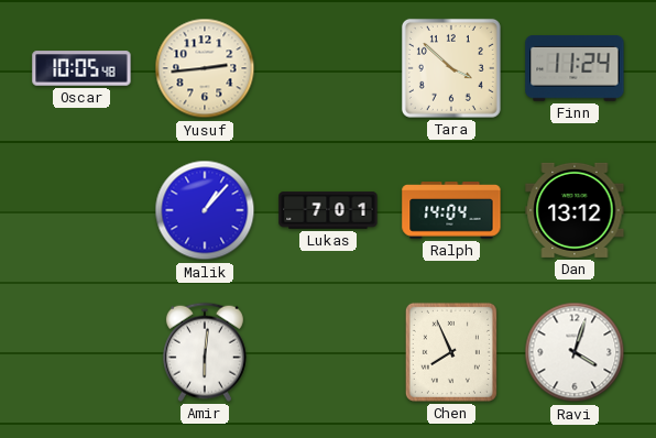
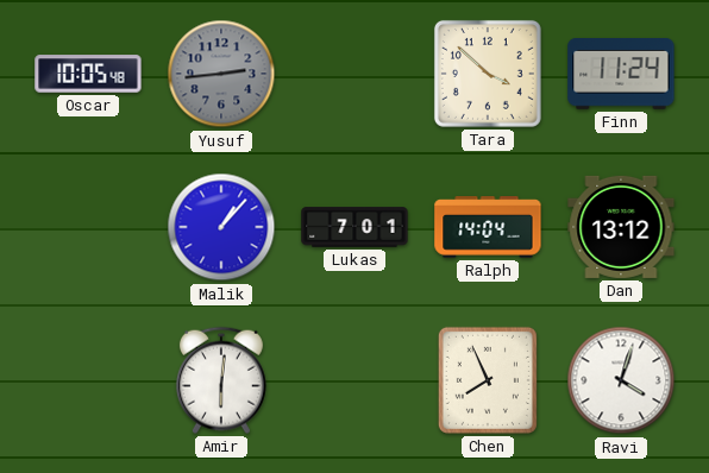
Yusuf dial: cream -> grey (221, 74)
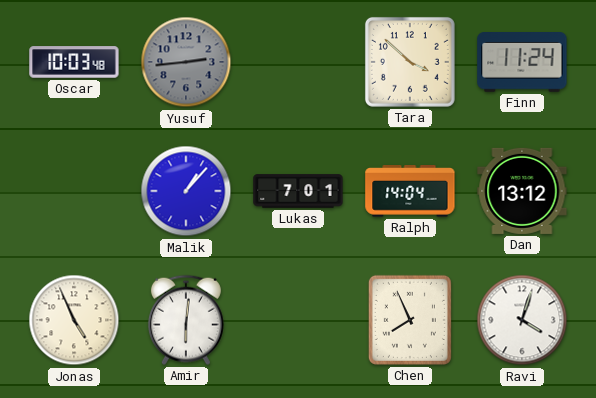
Oscar: 10:05 -> 10:03 (74, 62)
Jonas: none -> 4:56 (74, 320)
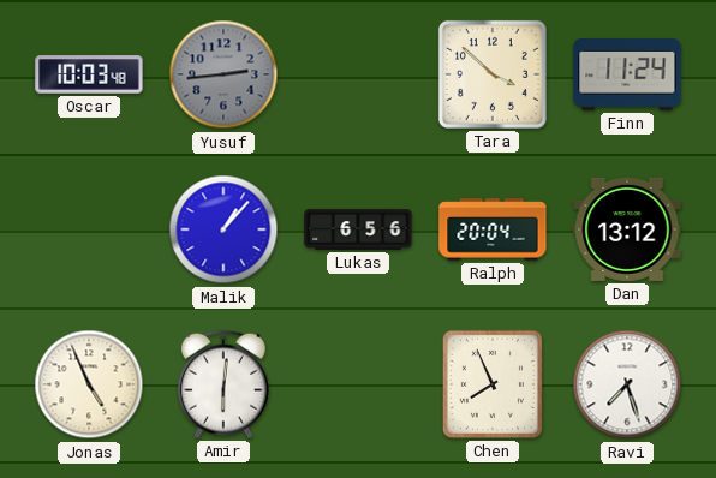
Lukas: 7:01 -> 6:56 (358, 229)
Ralph: 14:04 -> 20:04 (493, 231)
Ravi: 4:03 -> 7:27 (627, 384)
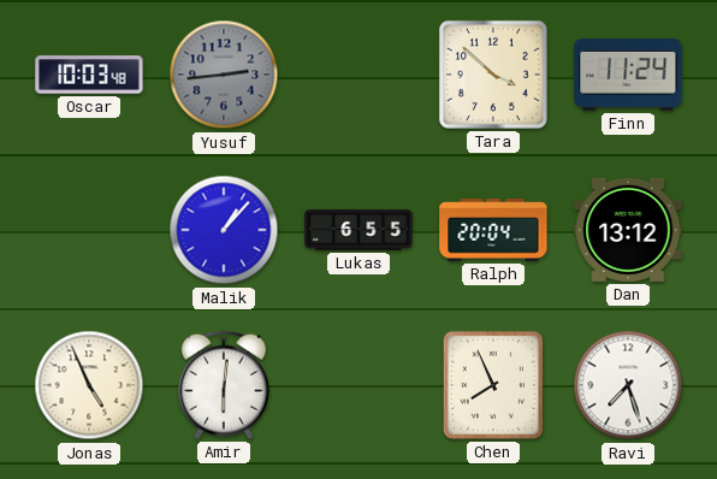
Lukas: 6:56 -> 6:55 (358, 230)
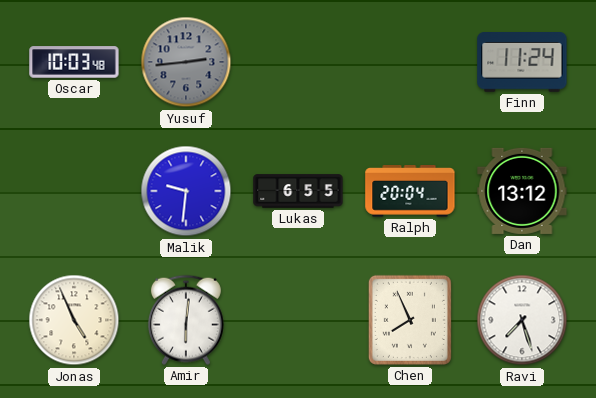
Tara: 3:52 -> none (493, 75)
Malik: 1:07 -> 9:31 (186, 191)
